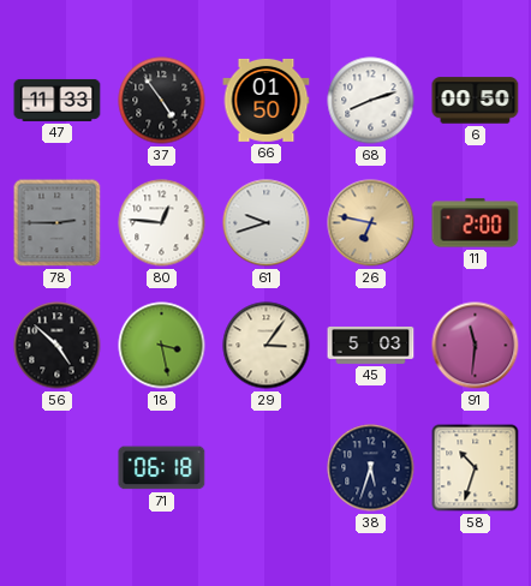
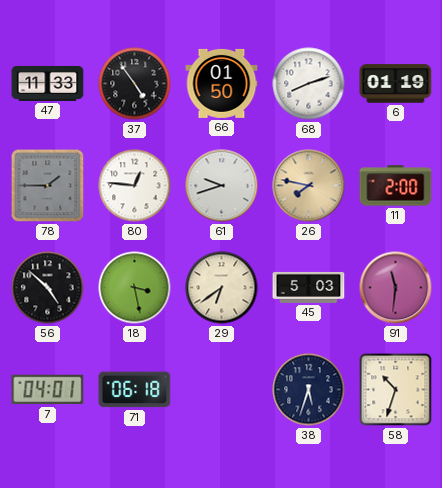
6: 00:50 -> 01:19 (396, 84)
78: 2:45 -> 1:45 (48, 186)
26: 6:47 -> 7:47 (309, 186)
29: 3:06 -> 6:39 (222, 288)
7: none -> 04:01 (48, 390)
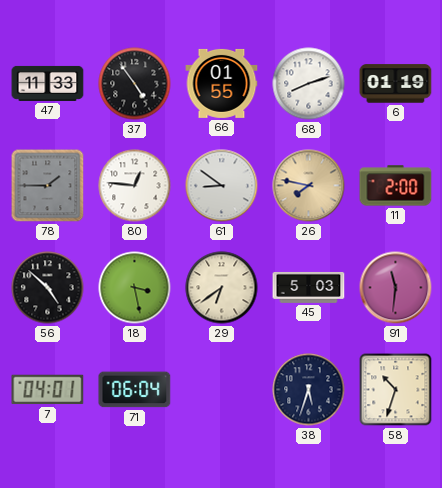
66: 01:50 -> 01:55 (222, 83)
61: 9:42 -> 8:51 (222, 186)
71: 06:18 -> 06:04 (135, 390)
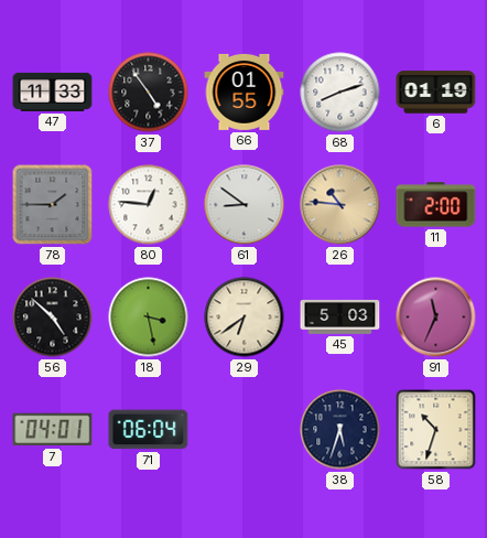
26: 7:47 -> 10:46 (340, 205)
91: 11:31 -> 11:34 (436, 318)
